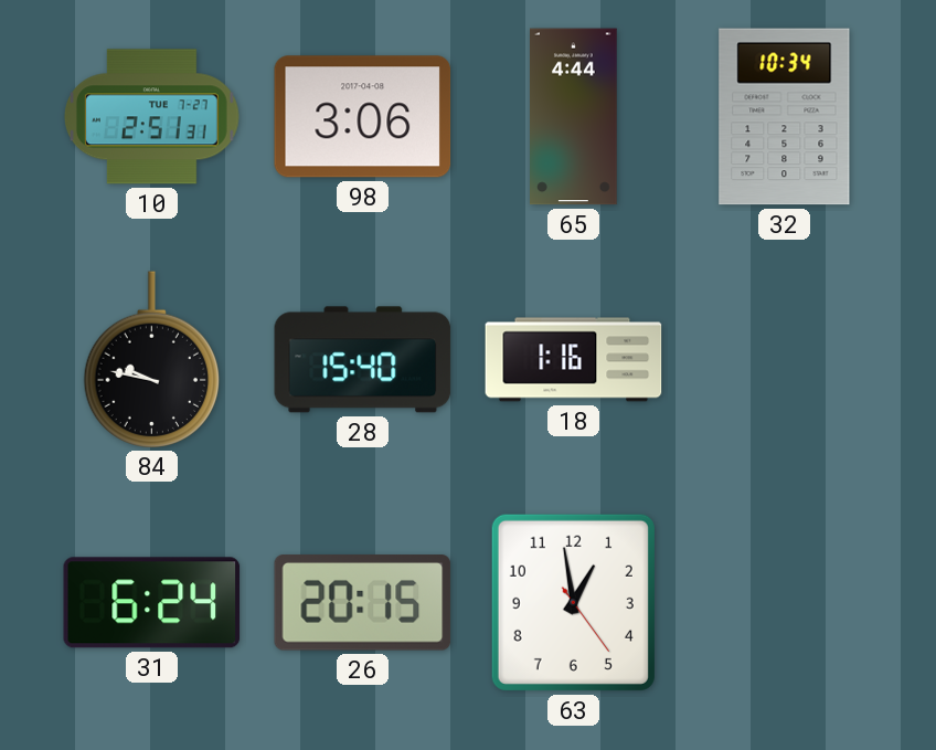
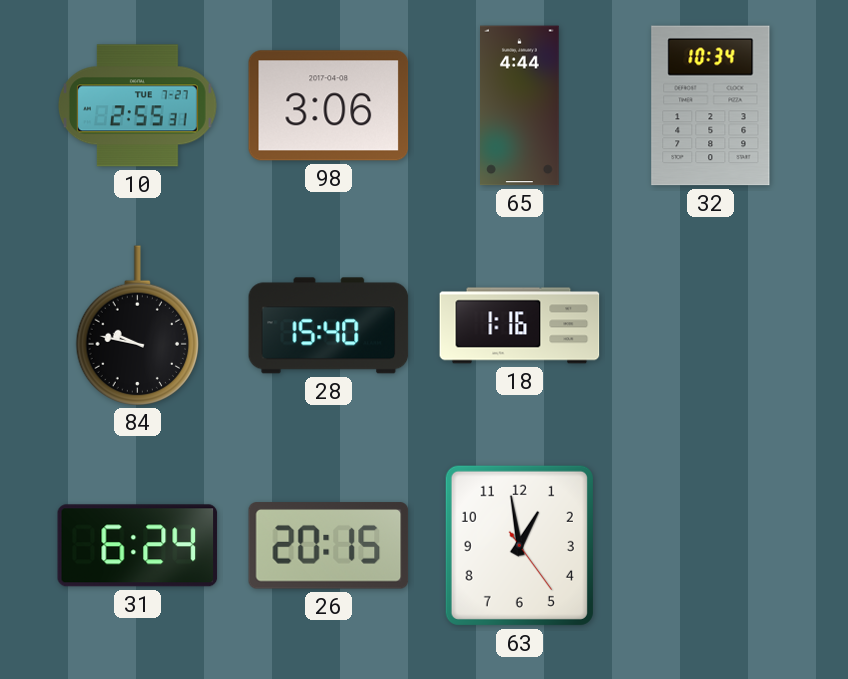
10: 2:51 -> 2:55 (137, 106)
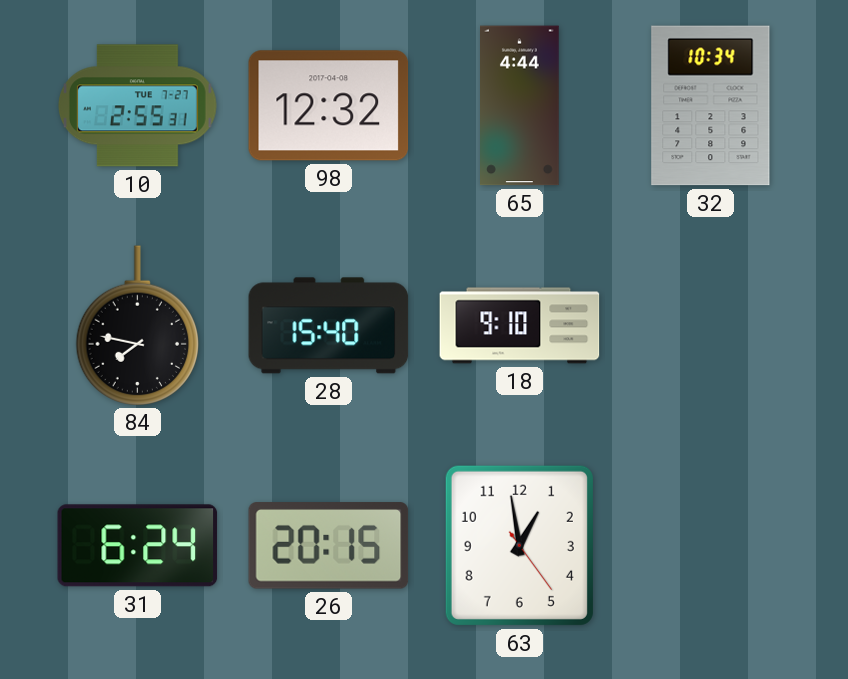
98: 3:06 -> 12:32 (329, 106)
84: 9:47 -> 7:47 (137, 325)
18: 1:16 -> 9:10 (520, 326)
